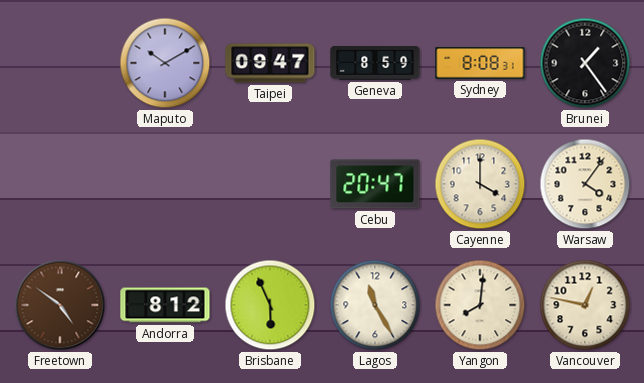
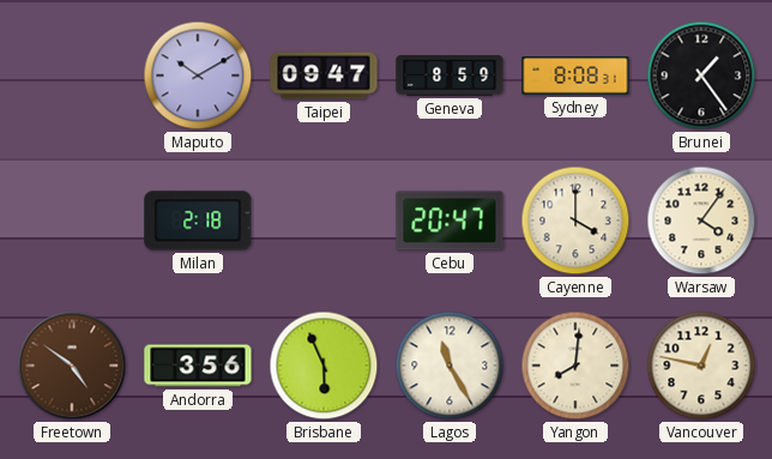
Milan: none -> 2:18 (198, 221)
Andorra: 8:12 -> 3:56 (198, 366)
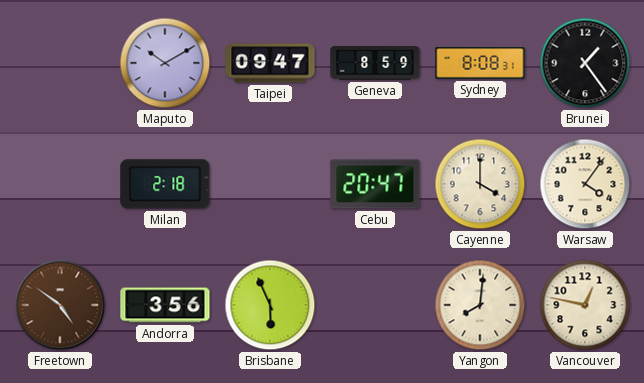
Lagos: 11:25 -> none (450, 366)
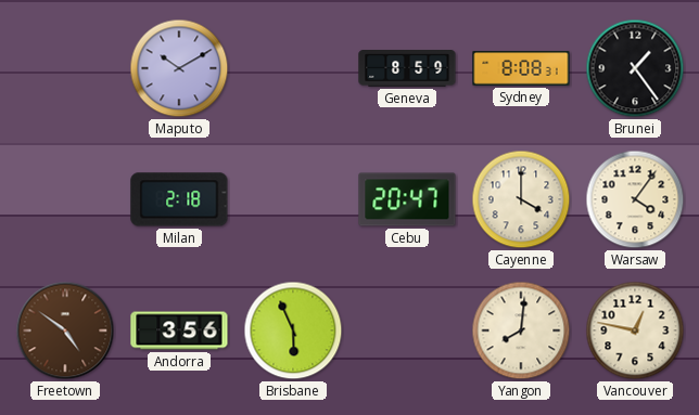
Taipei: 09:47 -> none (270, 63)
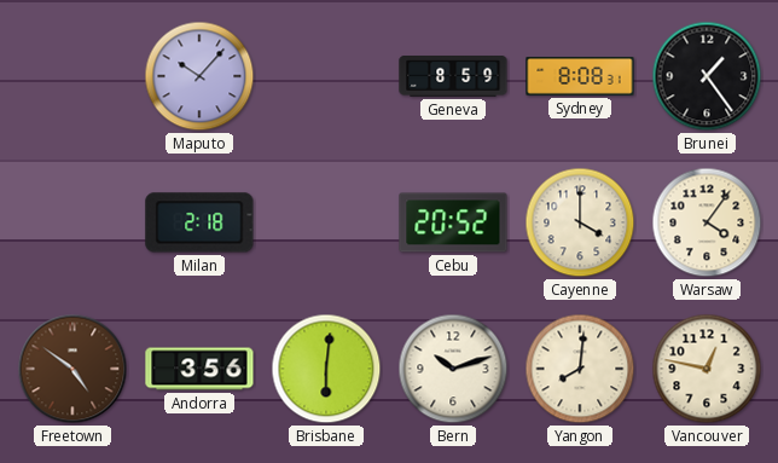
Maputo: 10:10 -> 10:07 (199, 76)
Cebu: 20:47 -> 20:52 (453, 222)
Brisbane: 5:56 -> 6:01 (326, 369)
Bern: none -> 10:12 (453, 369)
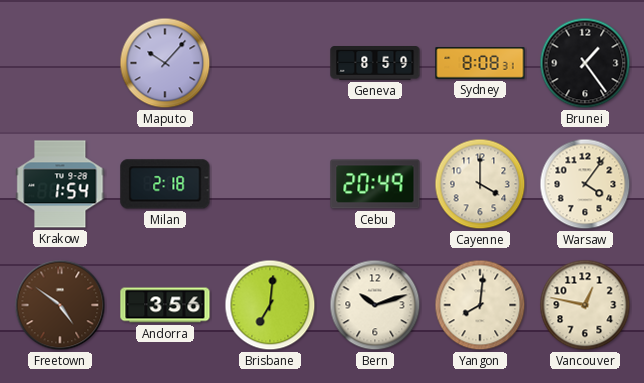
Krakow: none -> 1:54 (60, 184)
Cebu: 20:52 -> 20:49 (375, 184)
Brisbane: 6:01 -> 7:01 (270, 305)
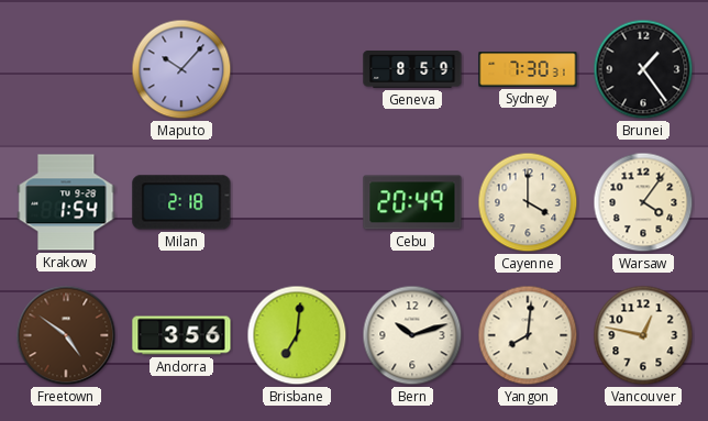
Sydney: 8:08 -> 7:30 (528, 69)
